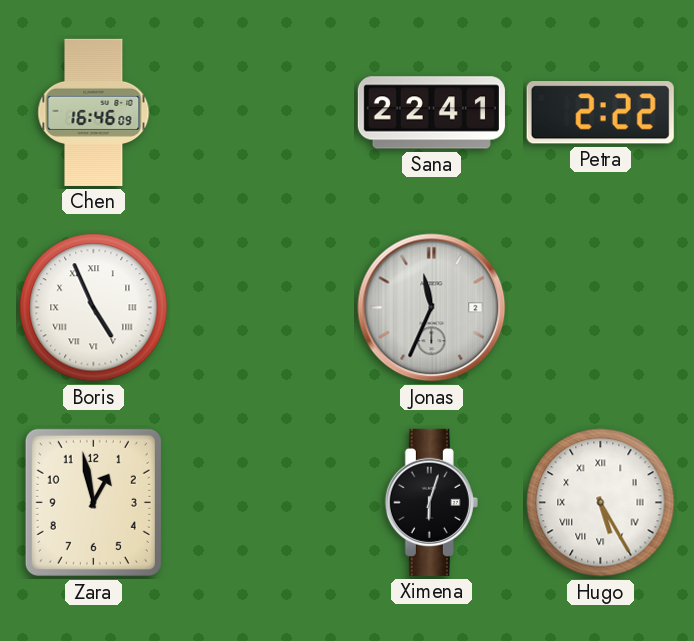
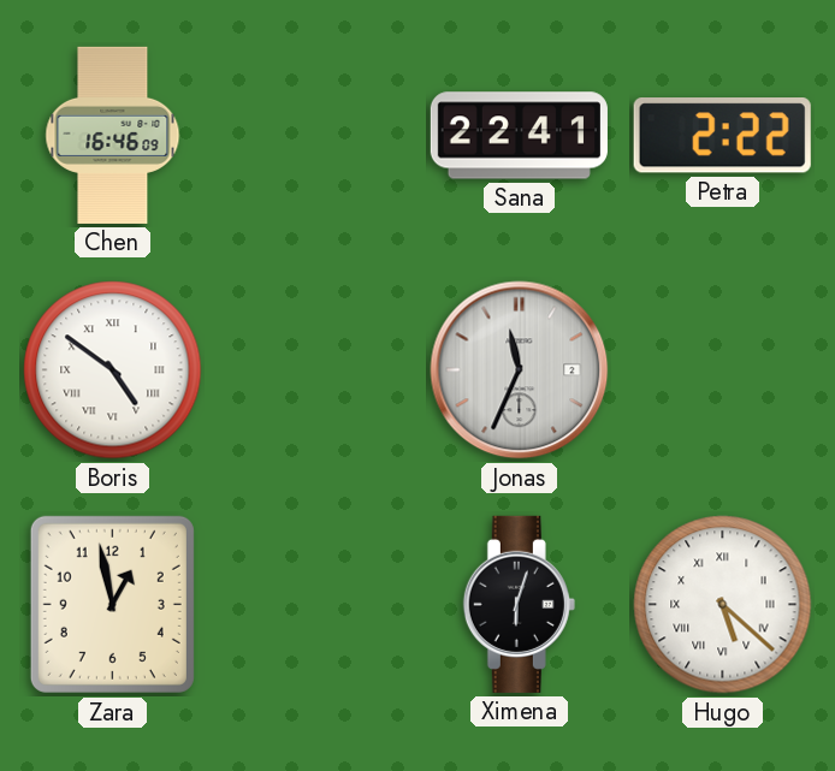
Boris: 4:56 -> 4:51 (113, 370)
Hugo: 5:25 -> 5:22 (723, 605)
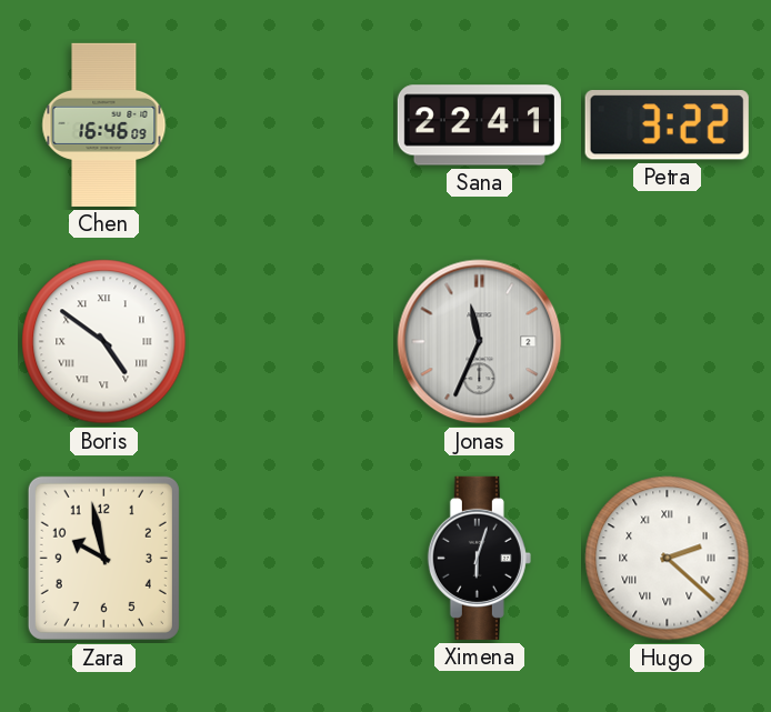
Petra: 2:22 -> 3:22 (667, 126)
Zara: 12:58 -> 9:58 (103, 558)
Hugo: 5:22 -> 2:22 (668, 559)
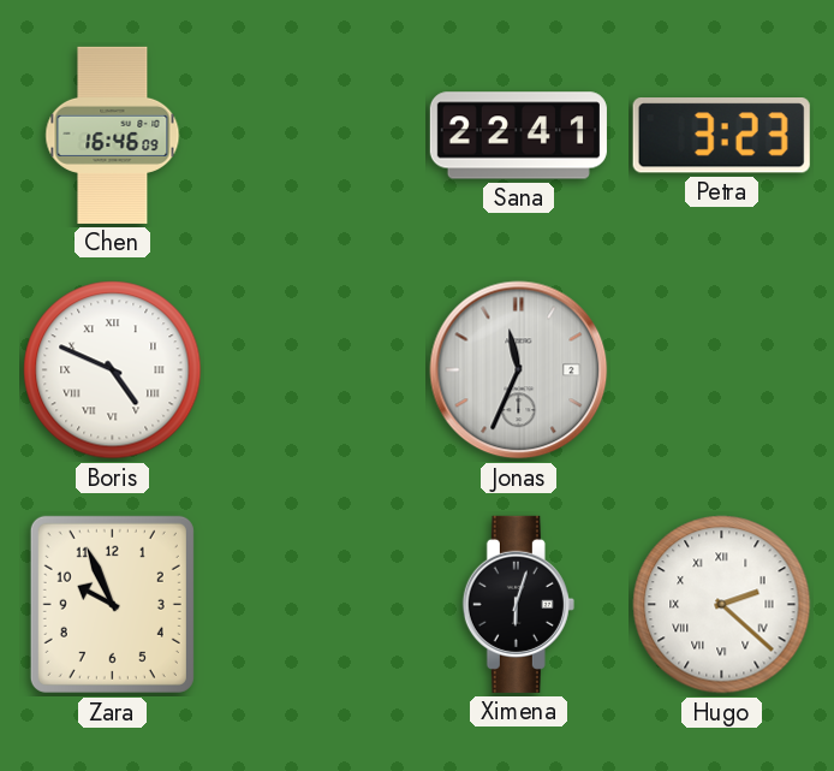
Petra: 3:22 -> 3:23 (721, 136)
Boris: 4:51 -> 4:49 (113, 370)
Zara: 9:58 -> 9:56 (112, 604)
